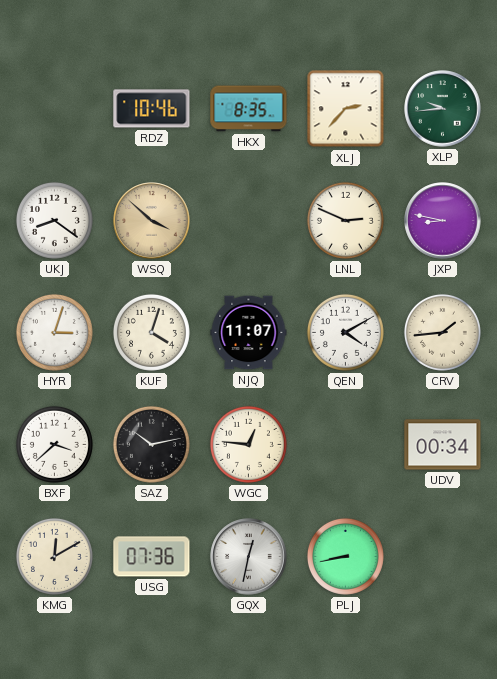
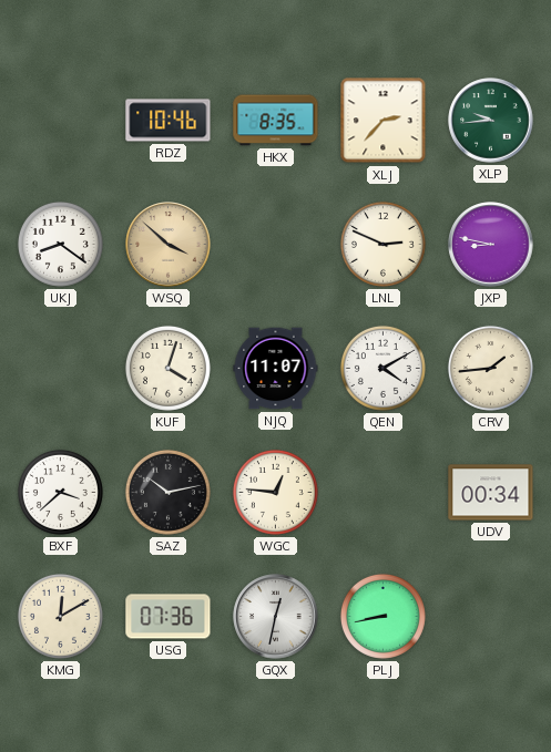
HYR: 3:03 -> none (54, 332)
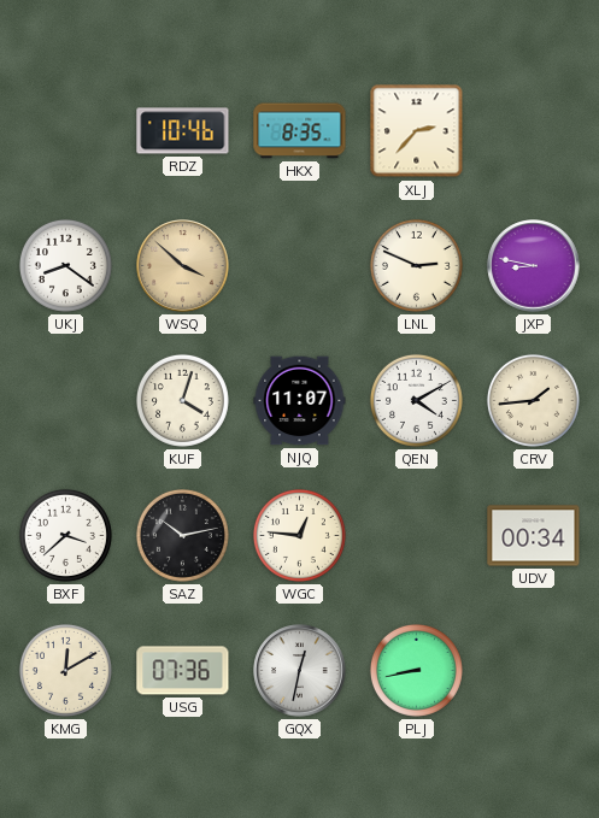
XLP: 9:44 -> none (491, 121)
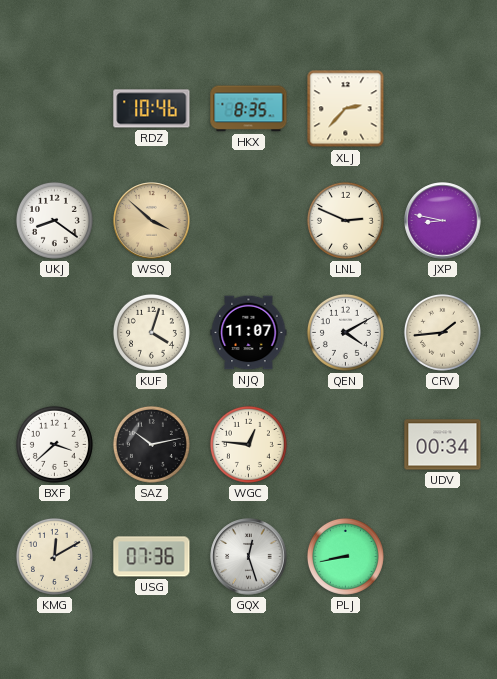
GQX: 12:32 -> 12:27 (249, 557)
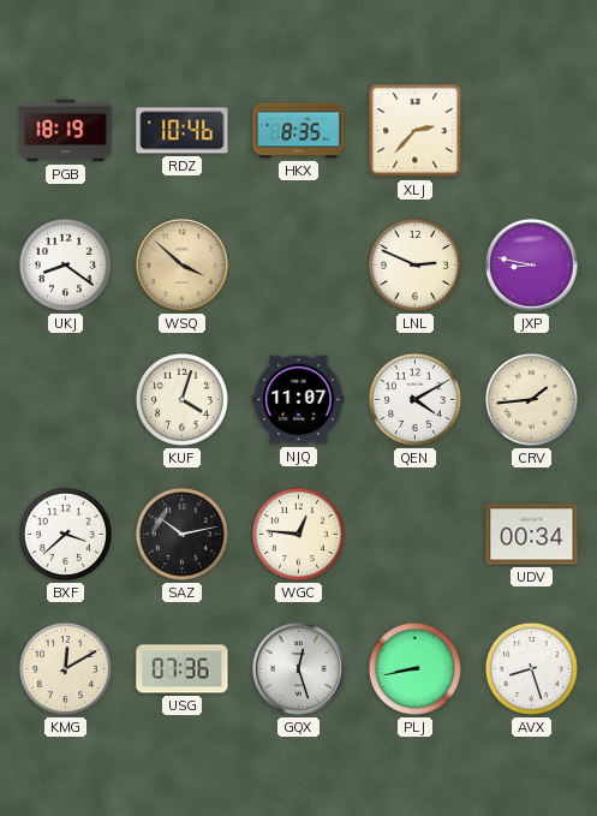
PGB: none -> 18:19 (66, 131)
AVX: none -> 8:27 (531, 668)
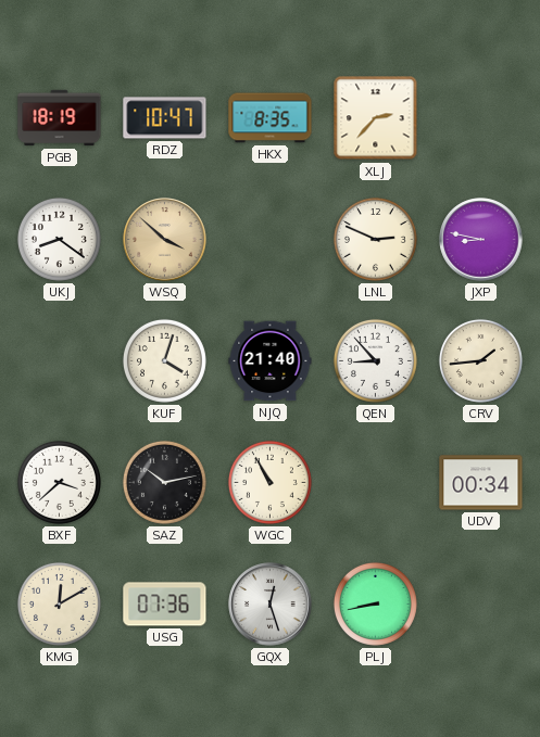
RDZ: 10:46 -> 10:47 (165, 118)
NJQ: 11:07 -> 21:40 (271, 361)
QEN: 4:10 -> 8:53 (375, 360)
WGC: 12:46 -> 10:55 (269, 482)
AVX: 8:27 -> none (531, 668)
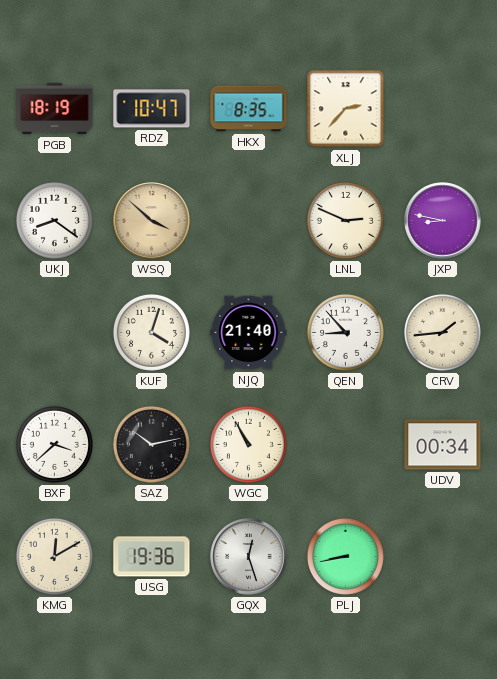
USG: 07:36 -> 19:36 (152, 557)
